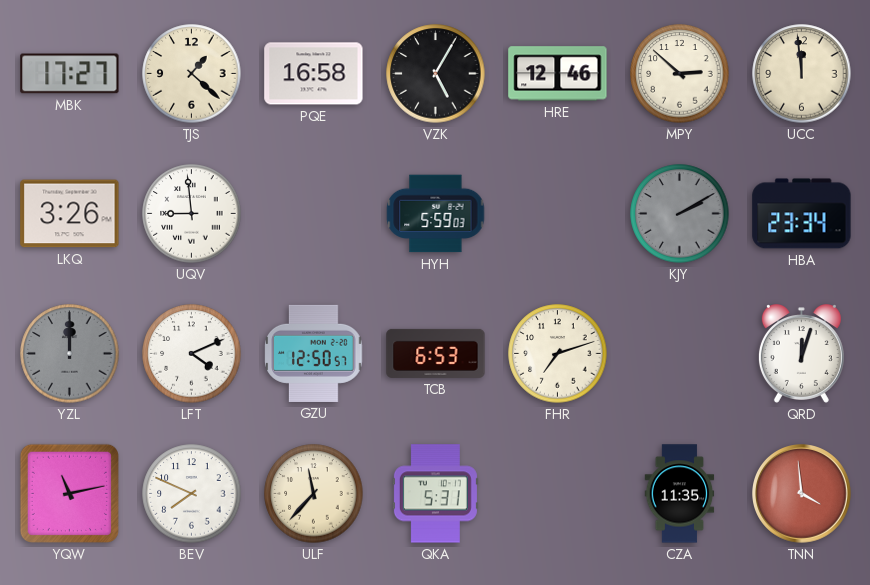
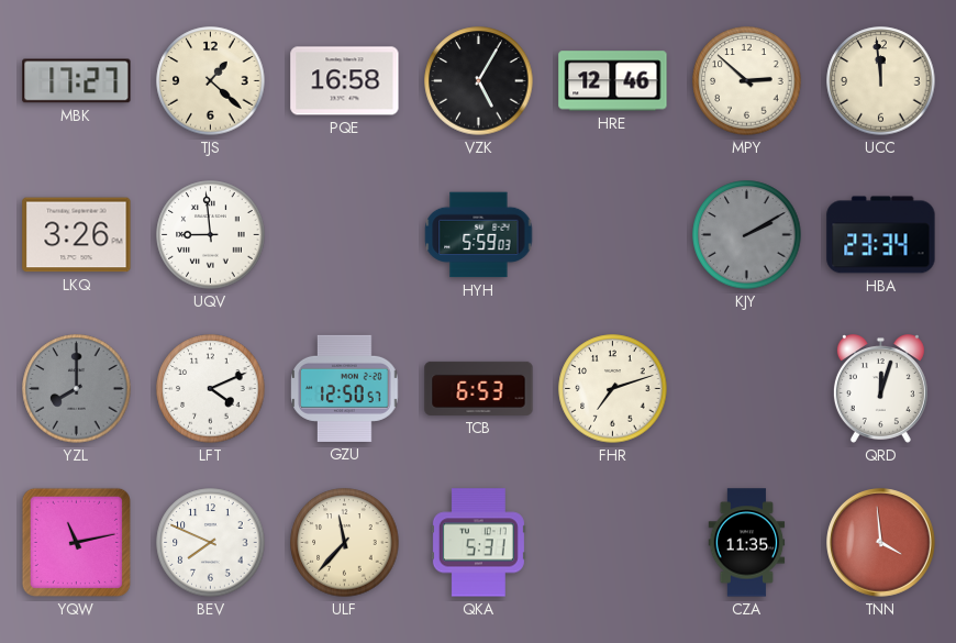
YZL: 12:00 -> 8:00 (77, 389)
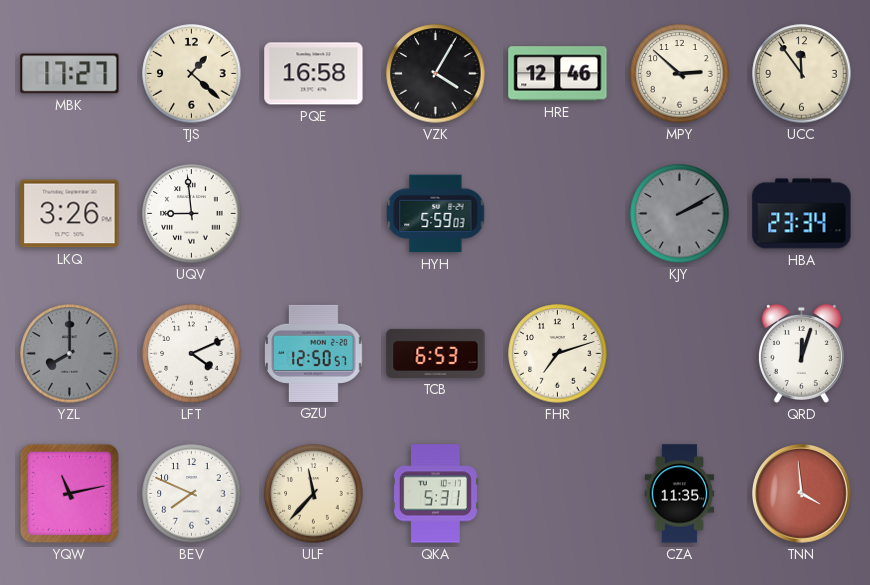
VZK: 5:05 -> 4:05 (436, 74)
UCC: 11:59 -> 11:54 (802, 74)
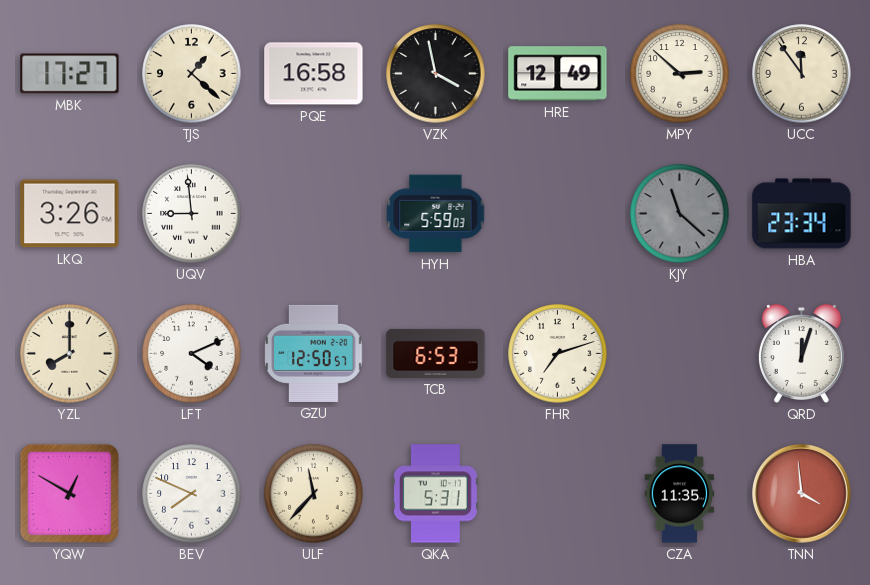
VZK: 4:05 -> 3:58 (436, 74)
HRE: 12:46 -> 12:49 (558, 74)
KJY: 2:10 -> 11:22 (680, 214)
YZL dial: grey -> cream (70, 354)
YQW: 11:13 -> 12:50 (69, 493)
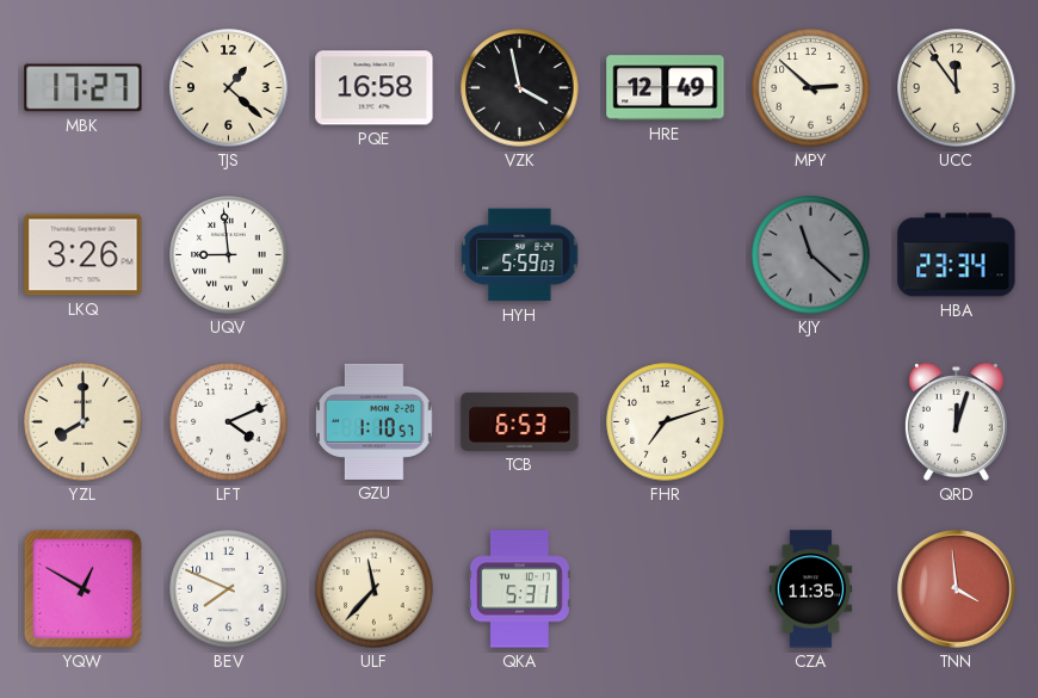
GZU: 12:50 -> 1:10 (375, 421)
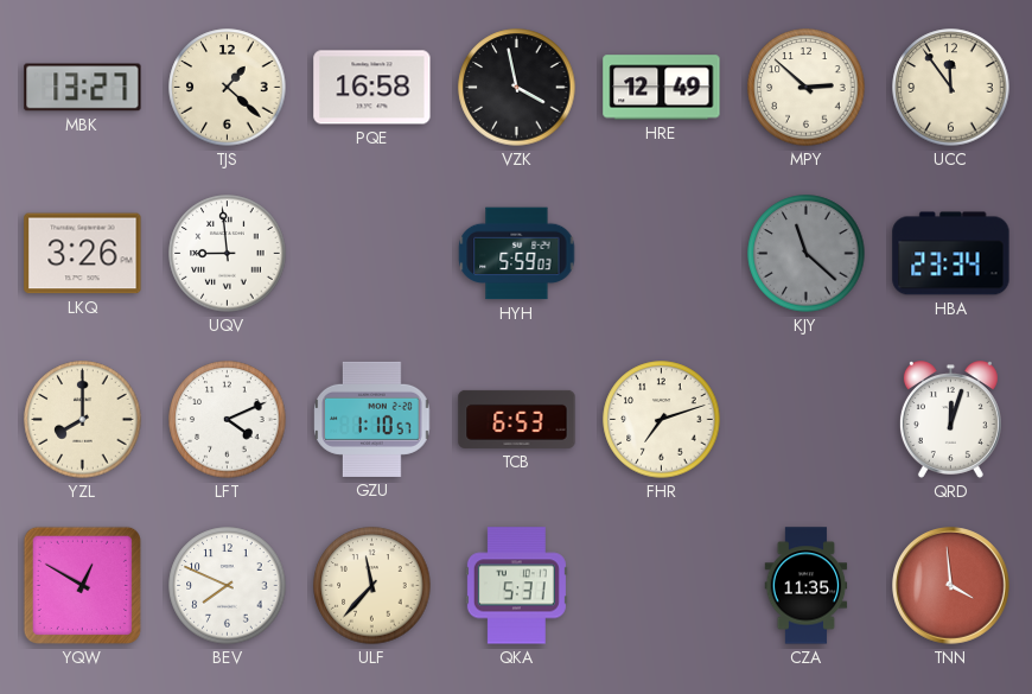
MBK: 17:27 -> 13:27 (83, 88)
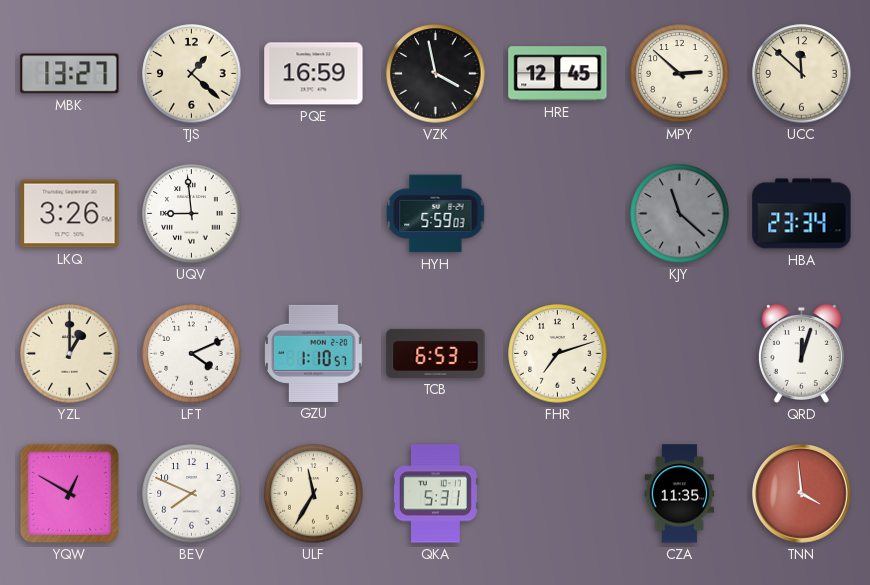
PQE: 16:58 -> 16:59 (314, 74)
HRE: 12:49 -> 12:45 (558, 74)
UCC: 11:54 -> 11:52 (802, 74)
YZL: 8:00 -> 1:00 (70, 354)
ULF: 11:37 -> 11:35 (314, 494)
